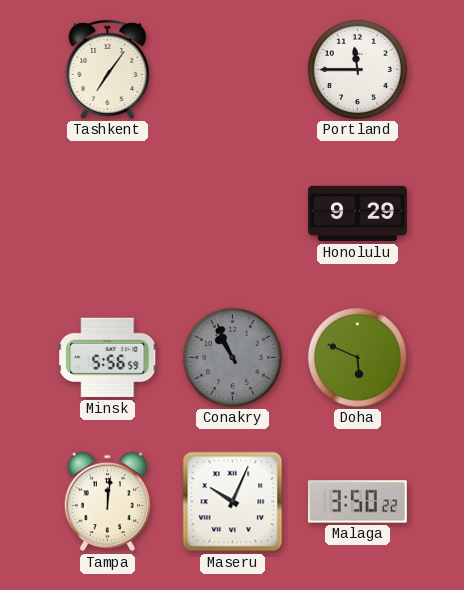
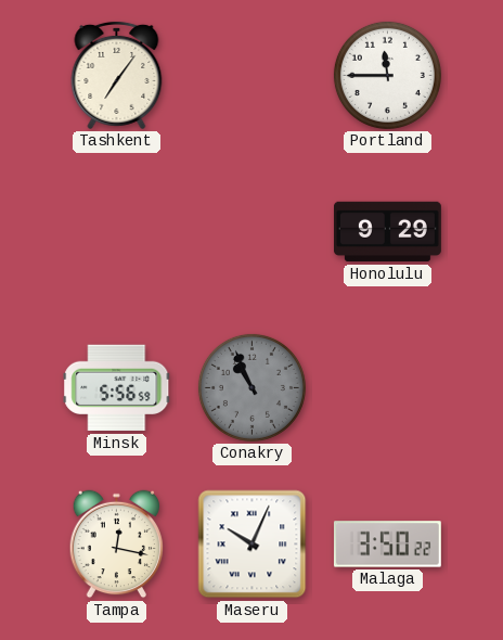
Doha: 5:49 -> none (357, 357)
Tampa: 12:01 -> 12:17 (117, 545)
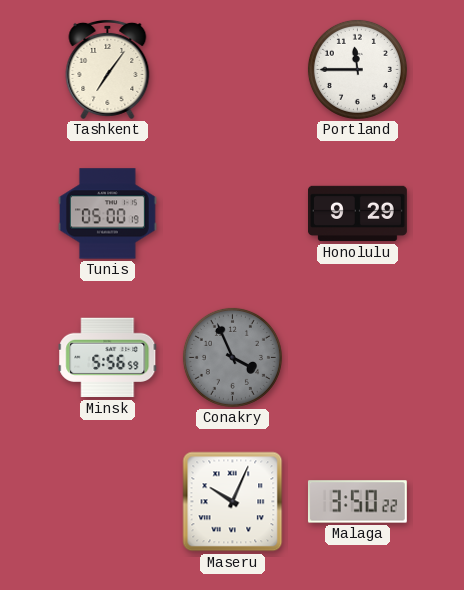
Tunis: none -> 05:00 (107, 214)
Conakry: 10:56 -> 3:56 (232, 357)
Tampa: 12:17 -> none (117, 545)
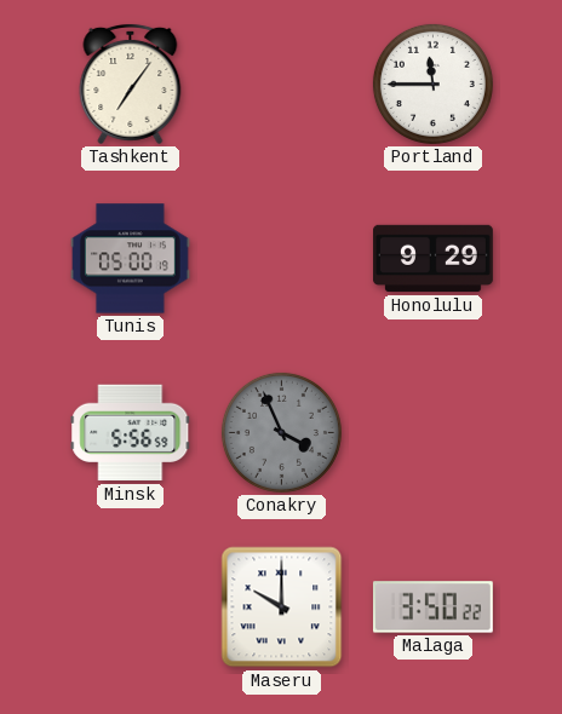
Maseru: 10:04 -> 10:00 (282, 608)
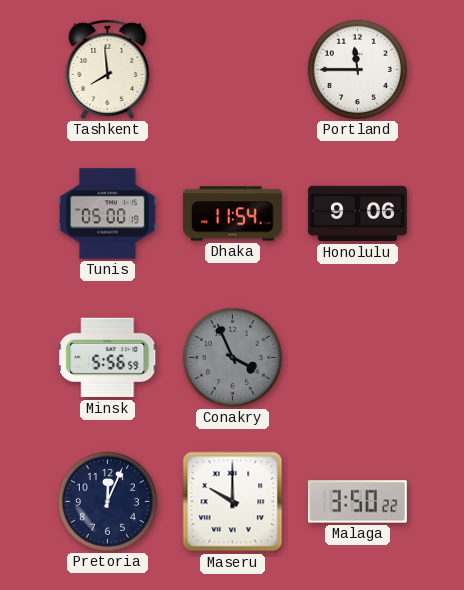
Tashkent: 7:06 -> 7:59 (108, 69)
Dhaka: none -> 11:54 (232, 214)
Honolulu: 9:29 -> 9:06 (358, 214)
Pretoria: none -> 12:04 (107, 501)
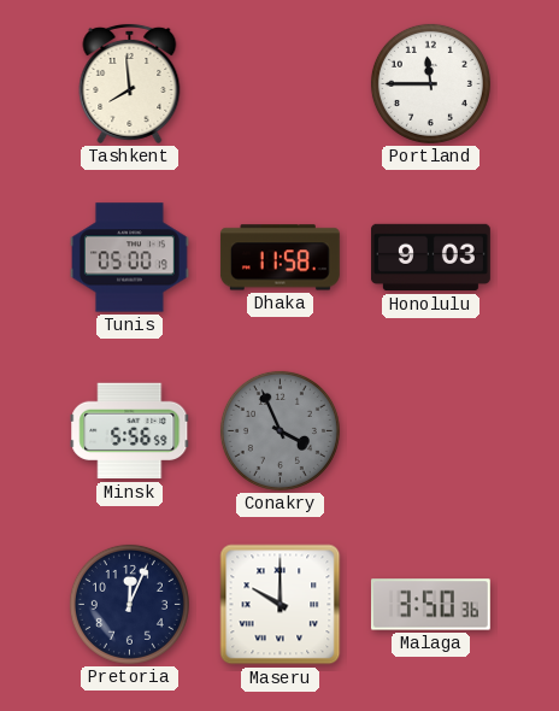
Dhaka: 11:54 -> 11:58 (279, 258)
Honolulu: 9:06 -> 9:03 (431, 258)
Malaga: 3:50:22 -> 3:50:36 (430, 605)
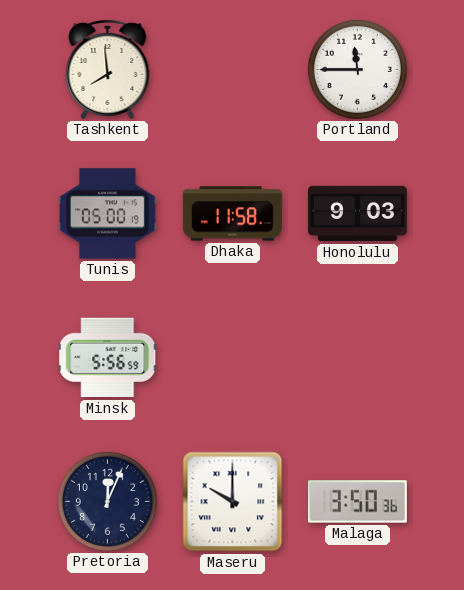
Conakry: 3:56 -> none (279, 430)
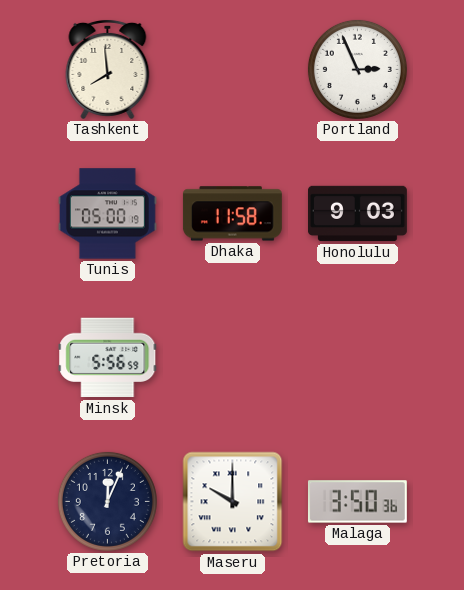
Portland: 11:45 -> 2:56 (357, 69)
